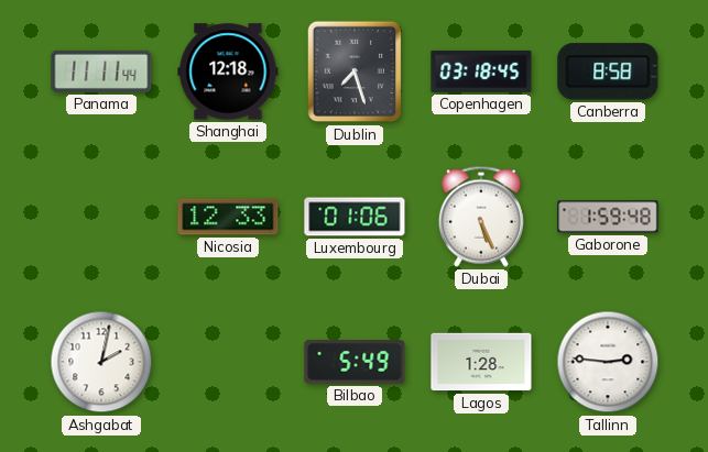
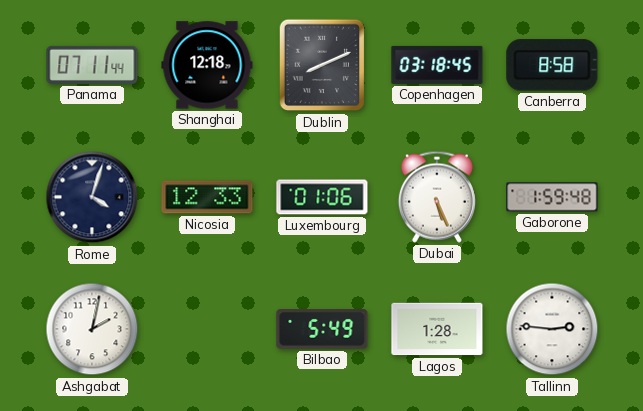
Panama: 11:11 -> 07:11 (92, 65)
Dublin: 7:27 -> 8:11 (322, 65)
Rome: none -> 4:03 (92, 197)
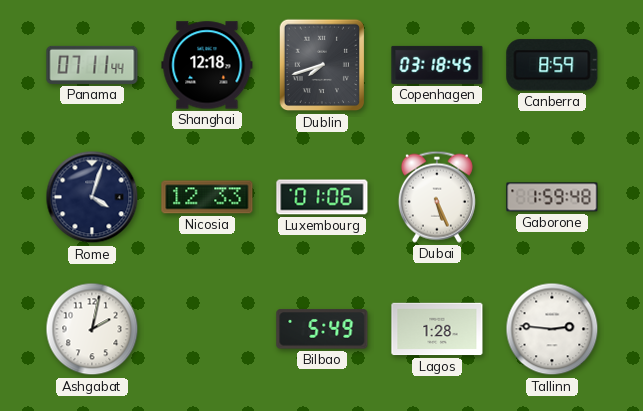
Dublin: 8:11 -> 7:42 (322, 65)
Canberra: 8:58 -> 8:59 (552, 65)
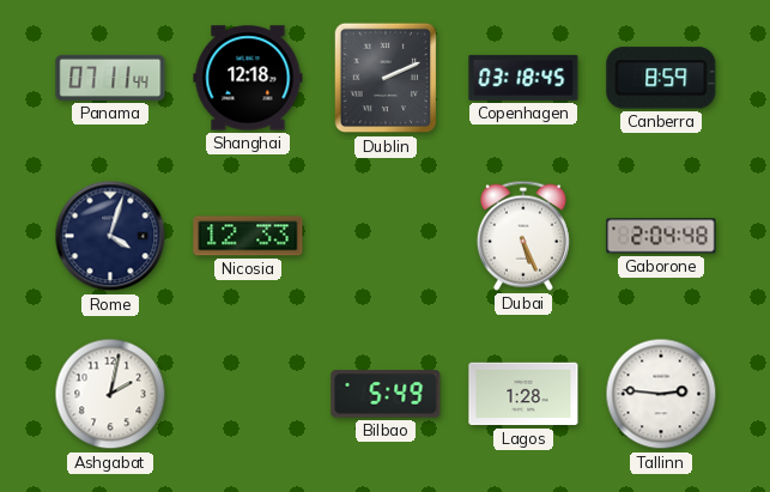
Dublin: 7:42 -> 2:11 (386, 78)
Luxembourg: 01:06 -> none (322, 197)
Gaborone: 1:59 -> 2:04 (661, 236)
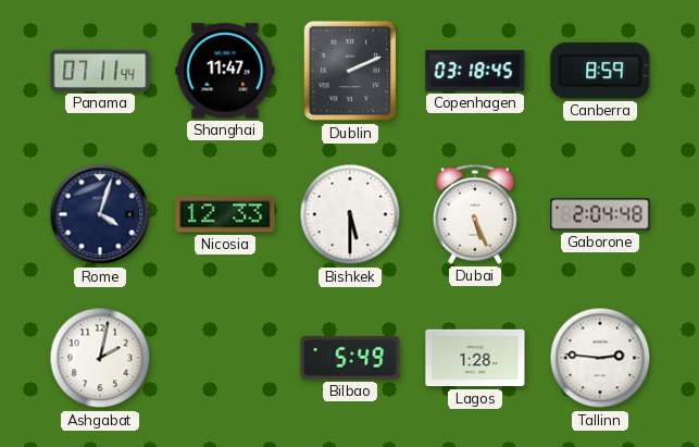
Shanghai: 12:18 -> 11:47 (225, 71)
Bishkek: none -> 5:30 (350, 214)
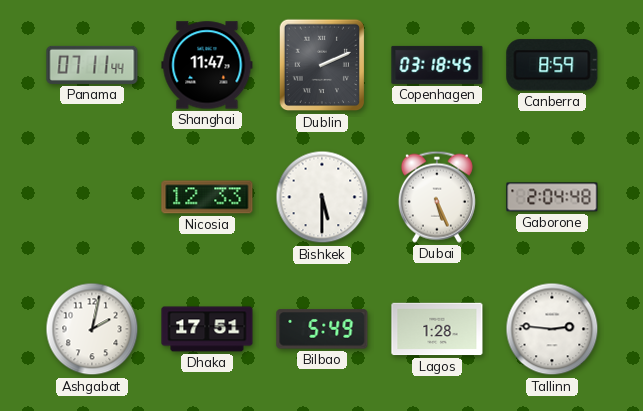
Rome: 4:03 -> none (100, 214)
Dhaka: none -> 17:51 (207, 329)
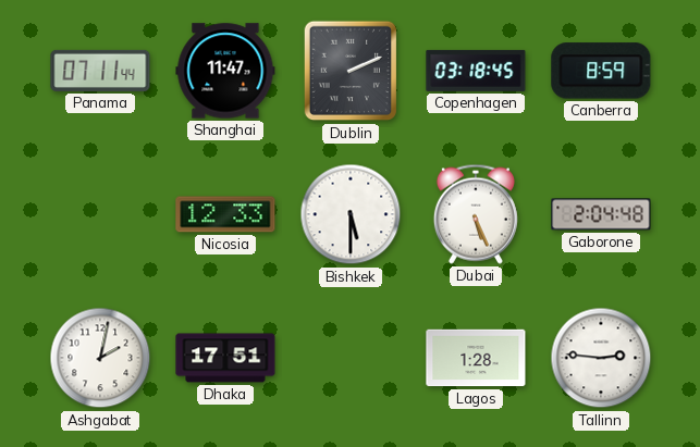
Bilbao: 5:49 -> none (322, 329)
